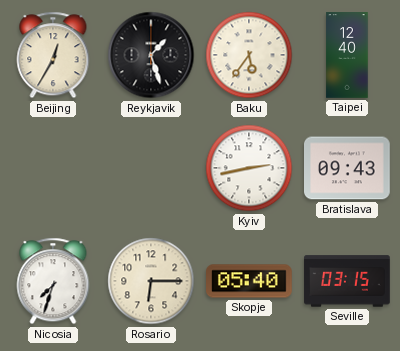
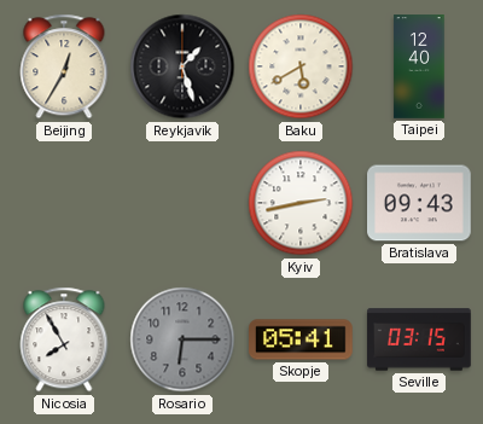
Baku: 5:36 -> 5:40 (301, 66)
Nicosia: 7:33 -> 7:55 (64, 339)
Rosario dial: cream -> grey (182, 339)
Skopje: 05:40 -> 05:41 (301, 339)
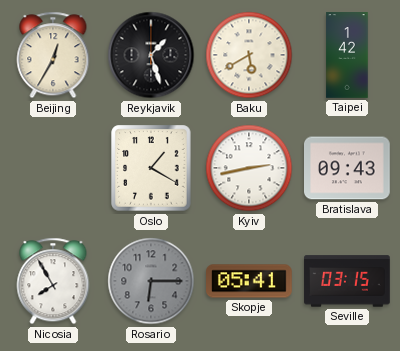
Taipei: 12:40 -> 1:42 (347, 55)
Oslo: none -> 1:20 (151, 168)
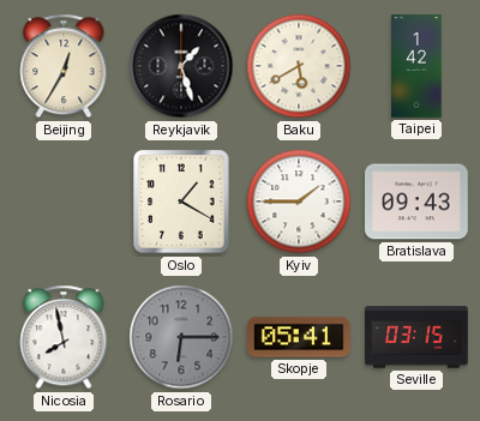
Kyiv: 2:43 -> 1:45 (299, 202)
Nicosia: 7:55 -> 7:58 (64, 337)
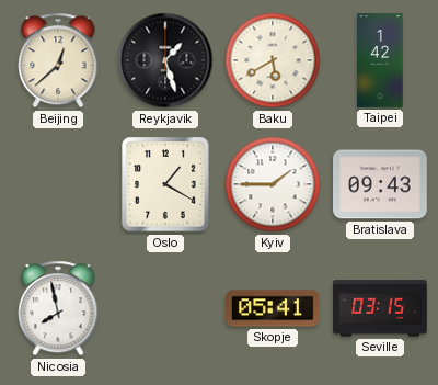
Beijing: 12:35 -> 12:38 (58, 60)
Rosario: 6:15 -> none (181, 337)
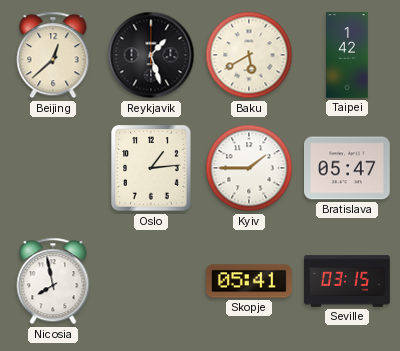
Oslo: 1:20 -> 1:14 (151, 168)
Bratislava: 09:43 -> 05:47 (348, 168)
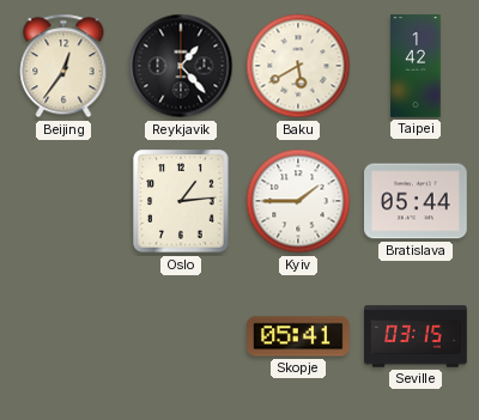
Beijing: 12:38 -> 12:36 (63, 66)
Reykjavik: 1:27 -> 1:23 (181, 66)
Bratislava: 05:47 -> 05:44 (417, 201)
Nicosia: 7:58 -> none (53, 281)
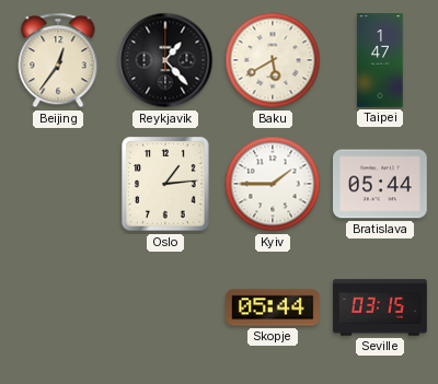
Taipei: 1:42 -> 1:47 (380, 60)
Skopje: 05:41 -> 05:44 (273, 307)
